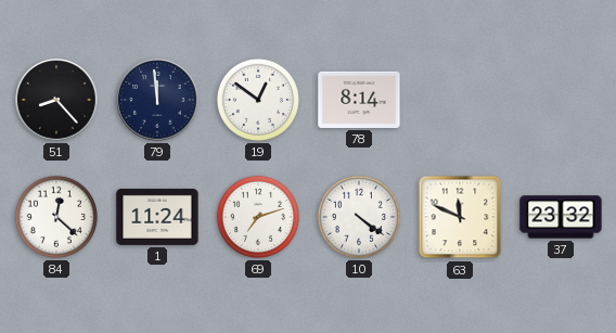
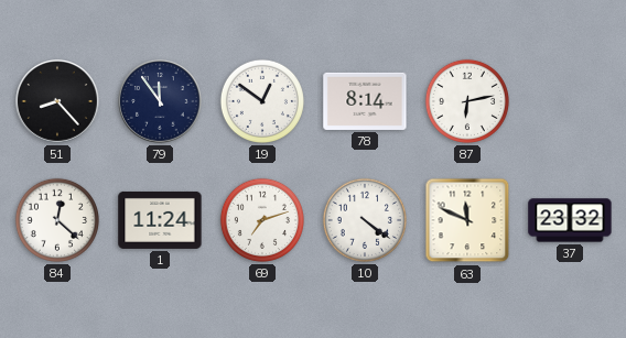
79: 11:59 -> 11:54 (161, 102)
87: none -> 6:13 (467, 101)
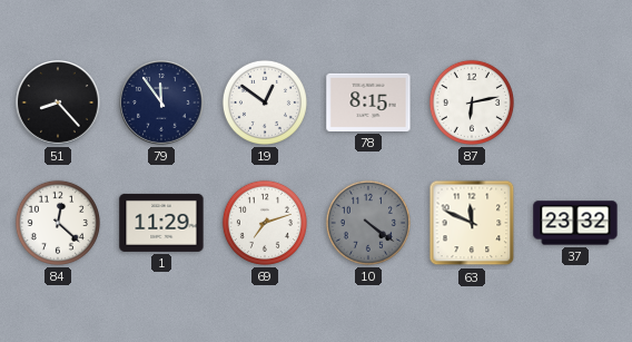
78: 8:14 -> 8:15 (368, 102)
1: 11:24 -> 11:29 (161, 223)
10 dial: white -> grey (368, 223)
